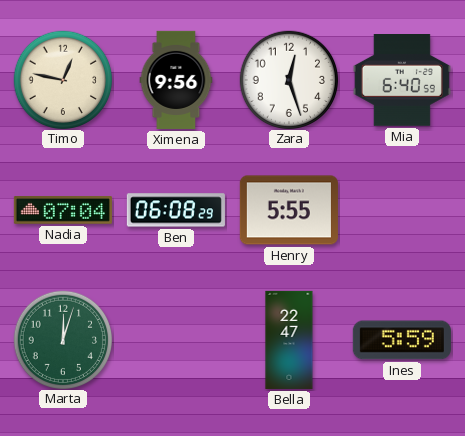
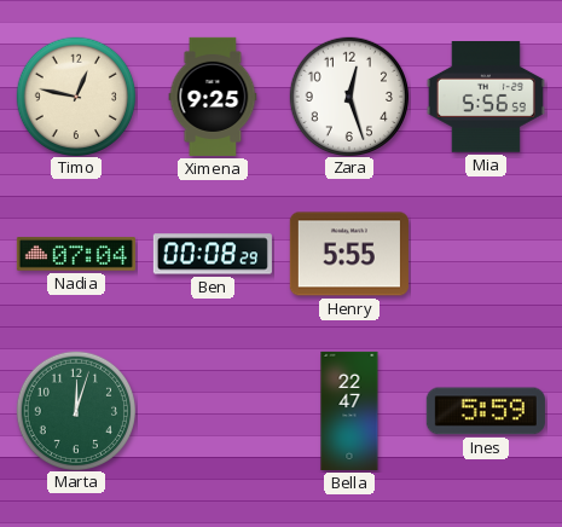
Ximena: 9:56 -> 9:25 (213, 97)
Mia: 6:40 -> 5:56 (486, 98)
Ben: 06:08 -> 00:08 (213, 254)
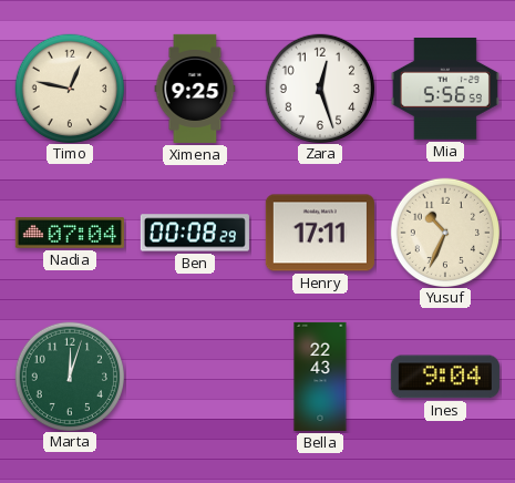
Henry: 5:55 -> 17:11 (320, 233)
Yusuf: none -> 10:34 (444, 232)
Bella: 22:47 -> 22:43 (320, 377)
Ines: 5:59 -> 9:04 (445, 377)
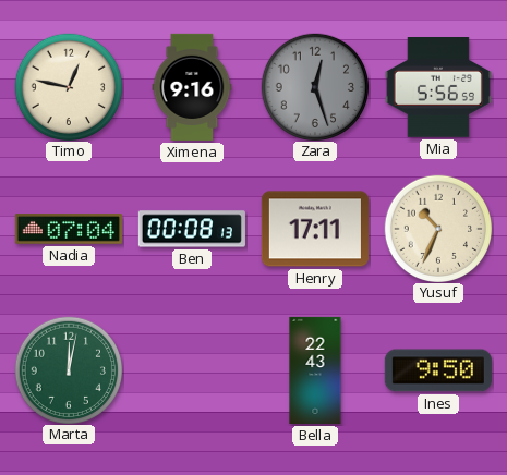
Ximena: 9:25 -> 9:16 (192, 87)
Zara dial: white -> grey (314, 86)
Ben: 00:08:29 -> 00:08:13 (192, 229)
Marta: 12:03 -> 12:02 (68, 369)
Ines: 9:04 -> 9:50 (438, 370)
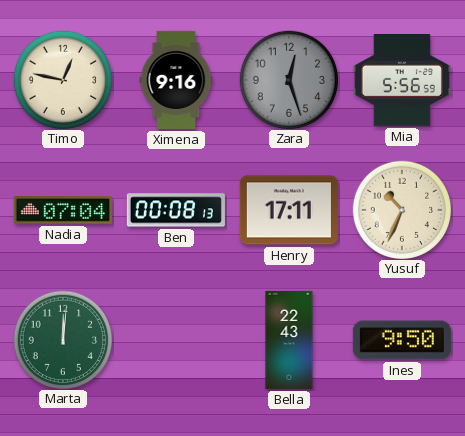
Marta: 12:02 -> 12:01 (62, 339)
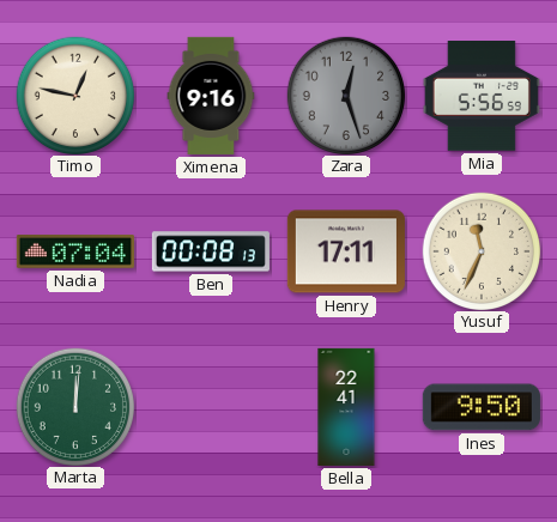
Yusuf: 10:34 -> 11:34 (480, 250)
Bella: 22:43 -> 22:41 (346, 407)
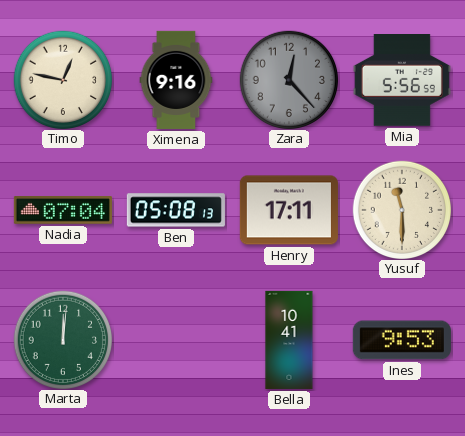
Zara: 12:27 -> 12:23 (288, 79)
Ben: 00:08 -> 05:08 (176, 210)
Yusuf: 11:34 -> 11:30 (401, 209)
Bella: 22:41 -> 10:41 (289, 340)
Ines: 9:50 -> 9:53 (402, 340)
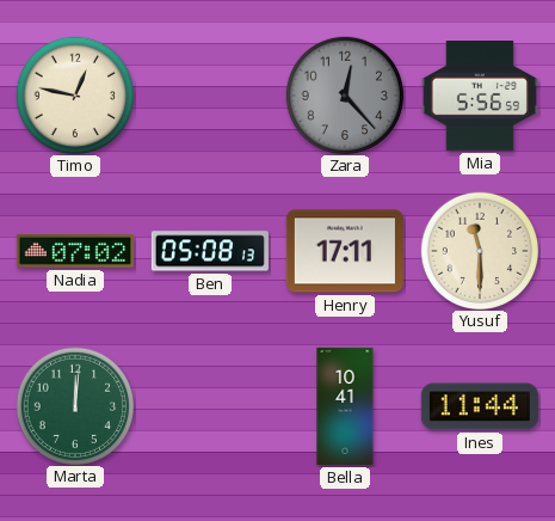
Ximena: 9:16 -> none (176, 80)
Nadia: 07:04 -> 07:02 (75, 251)
Ines: 9:53 -> 11:44 (480, 406)
